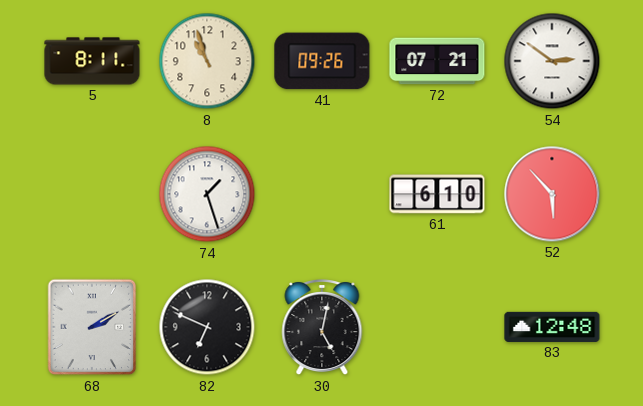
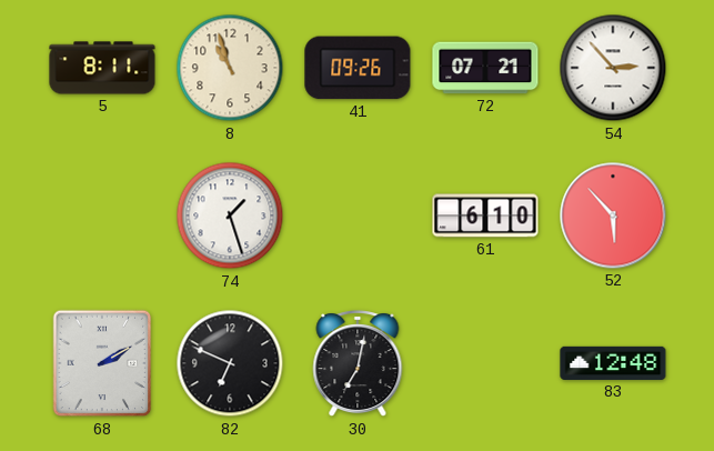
54: 2:51 -> 2:53 (613, 68)
30: 5:02 -> 7:02 (358, 364)
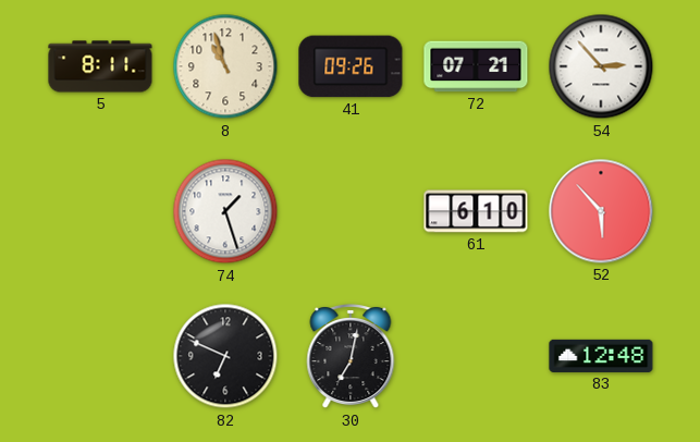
68: 2:10 -> none (102, 363)
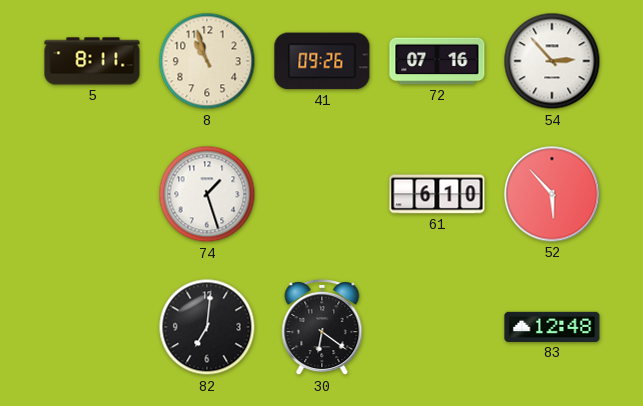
72: 07:21 -> 07:16 (437, 61)
82: 6:49 -> 7:01 (207, 327)
30: 7:02 -> 6:21 (322, 328)
